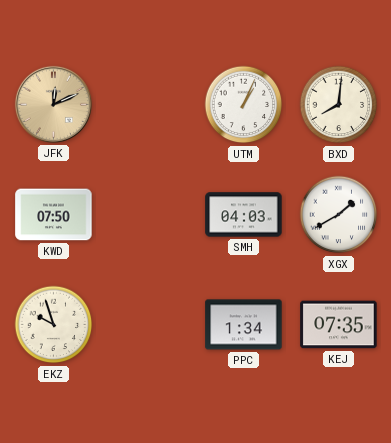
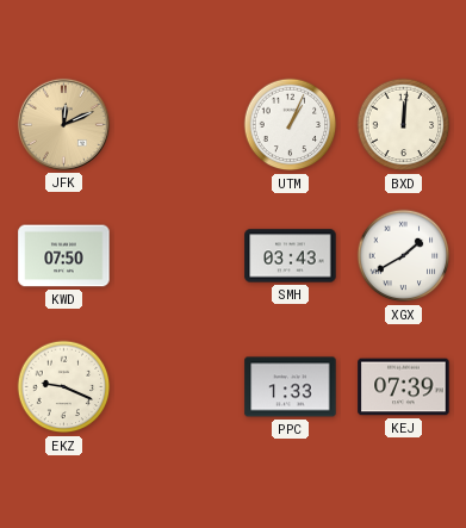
BXD: 8:01 -> 12:01 (404, 125)
SMH: 04:03 -> 03:43 (291, 256)
EKZ: 9:57 -> 9:19 (64, 387)
PPC: 1:34 -> 1:33 (291, 387)
KEJ: 07:35 -> 07:39 (404, 387)
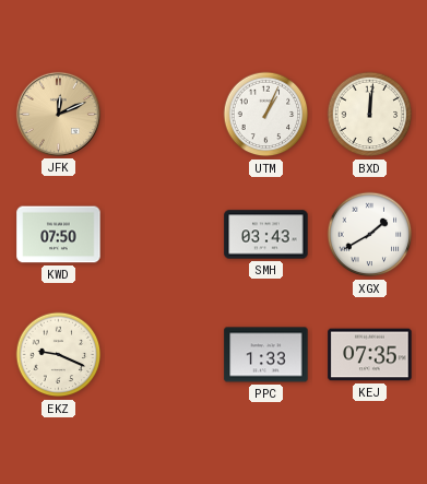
KEJ: 07:39 -> 07:35 (370, 355)
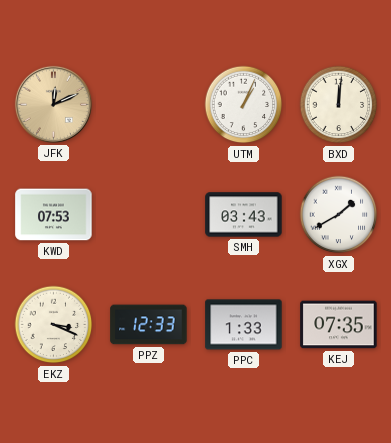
KWD: 07:50 -> 07:53 (54, 215)
EKZ: 9:19 -> 3:19 (54, 325)
PPZ: none -> 12:33 (149, 325)
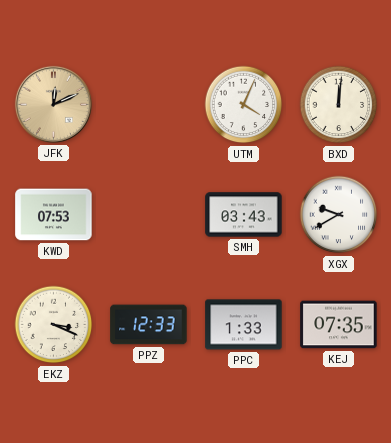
UTM: 1:04 -> 4:04 (244, 105)
XGX: 1:40 -> 9:40 (339, 215)
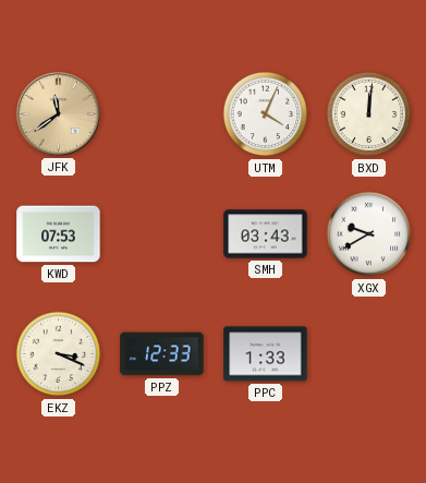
JFK: 12:11 -> 11:39 (58, 113)
KEJ: 07:35 -> none (339, 325)
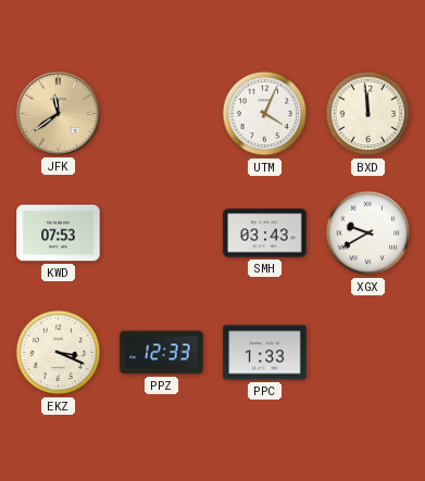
BXD: 12:01 -> 11:59 (368, 114)
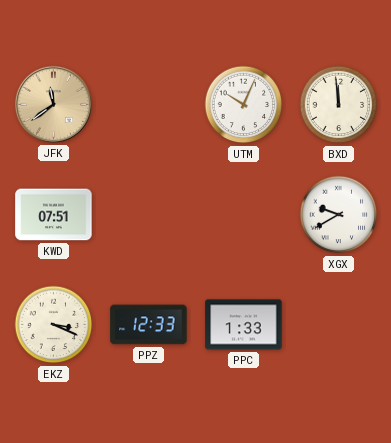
UTM: 4:04 -> 10:04 (244, 105)
KWD: 07:53 -> 07:51 (54, 215)
SMH: 03:43 -> none (265, 233)
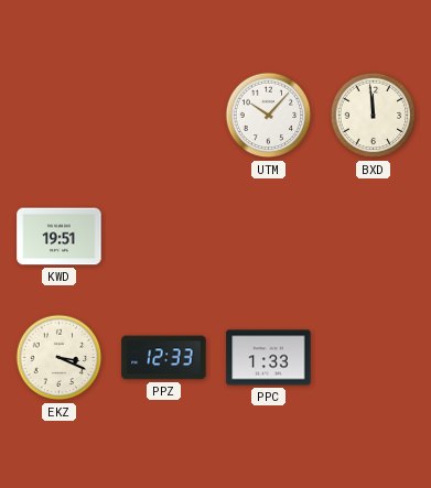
JFK: 11:39 -> none (53, 104)
UTM: 10:04 -> 10:07 (269, 116)
KWD: 07:51 -> 19:51 (60, 237)
XGX: 9:40 -> none (339, 215)
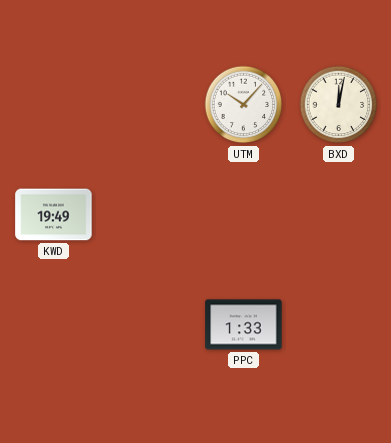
BXD: 11:59 -> 12:02 (339, 105)
KWD: 19:51 -> 19:49 (54, 215)
EKZ: 3:19 -> none (60, 358)
PPZ: 12:33 -> none (164, 358)
